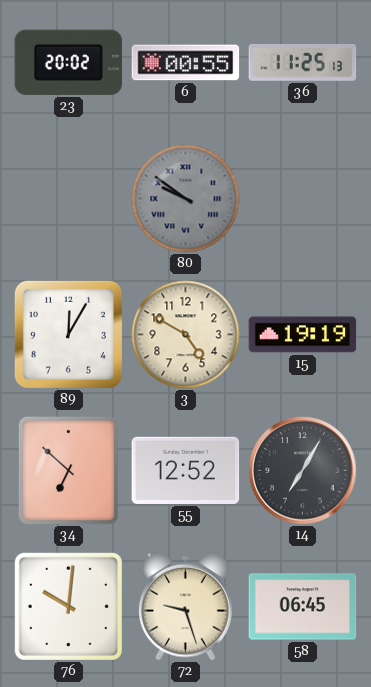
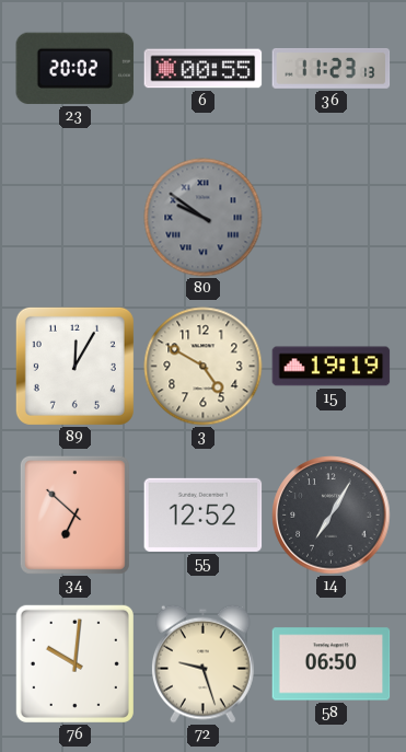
36: 11:25 -> 11:23 (332, 68)
58: 06:45 -> 06:50 (332, 664)
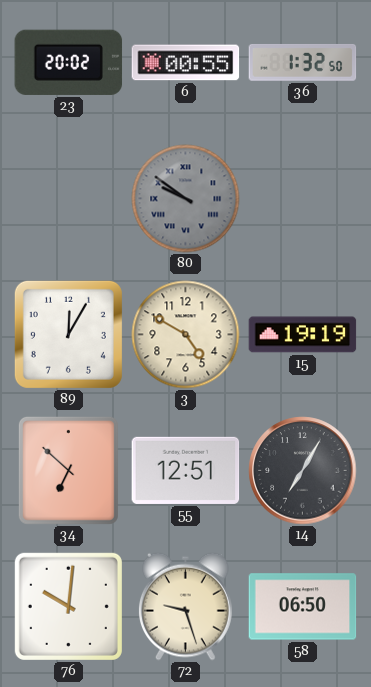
36: 11:23 -> 1:32 (303, 62)
55: 12:52 -> 12:51 (186, 470)
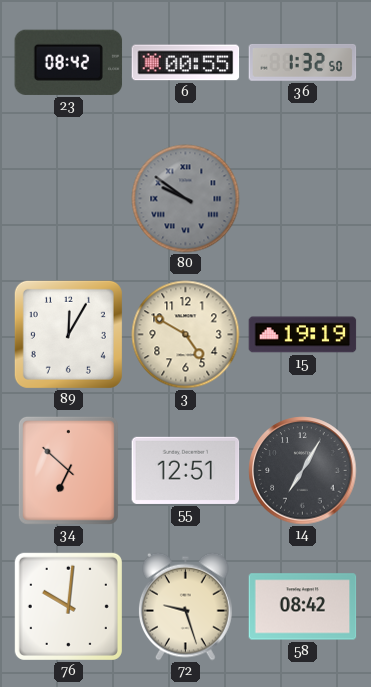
23: 20:02 -> 08:42 (69, 62)
58: 06:50 -> 08:42 (303, 607)
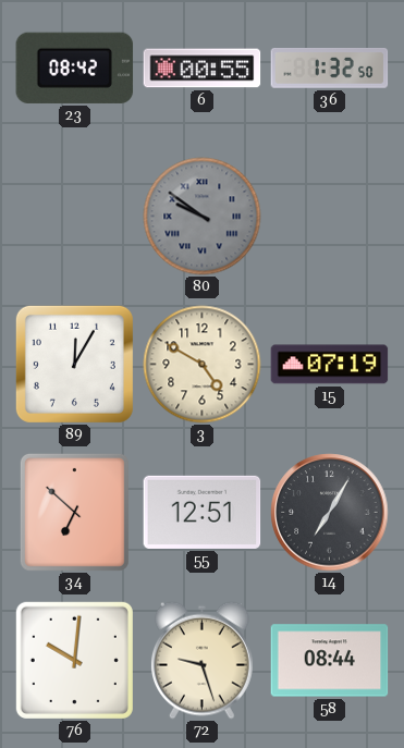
15: 19:19 -> 07:19 (330, 365)
58: 08:42 -> 08:44 (330, 661)
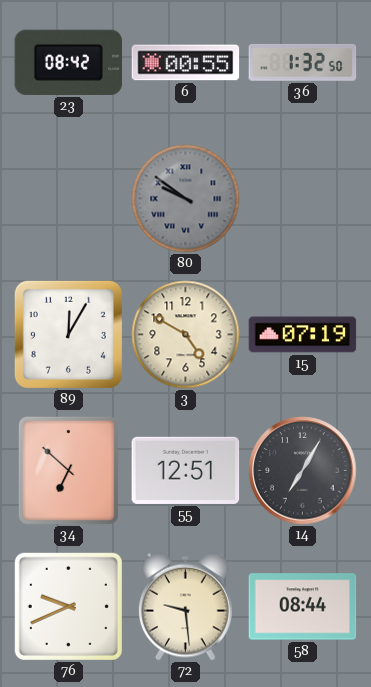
76: 10:01 -> 9:41 (68, 606)
72: 9:27 -> 9:29 (185, 606)
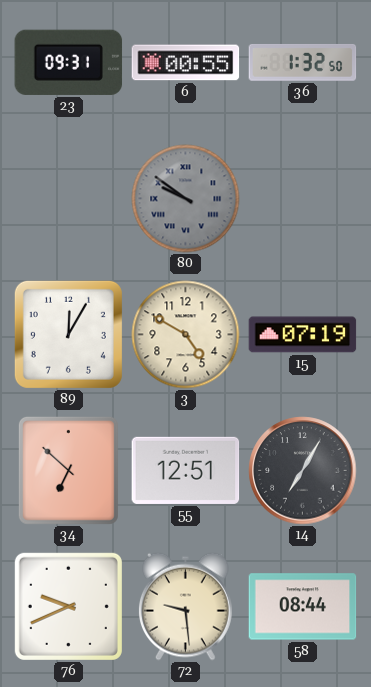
23: 08:42 -> 09:31 (69, 62)
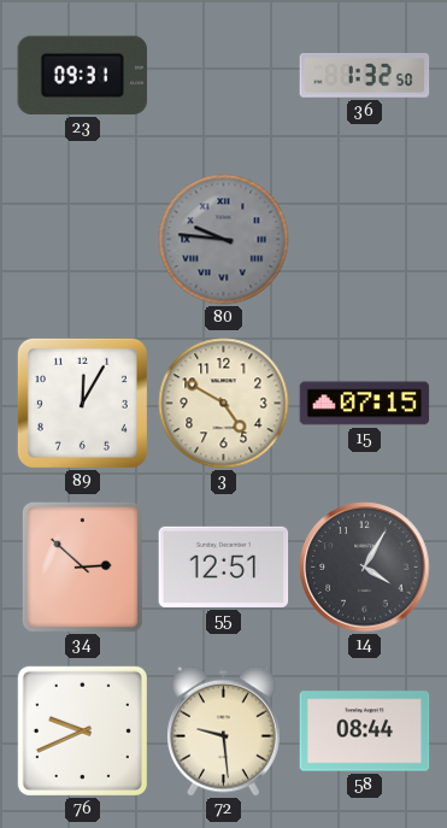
6: 00:55 -> none (186, 63)
80: 9:51 -> 9:46 (224, 240)
15: 07:19 -> 07:15 (365, 404)
34: 6:52 -> 2:52 (82, 566)
14: 7:05 -> 4:05 (365, 568)
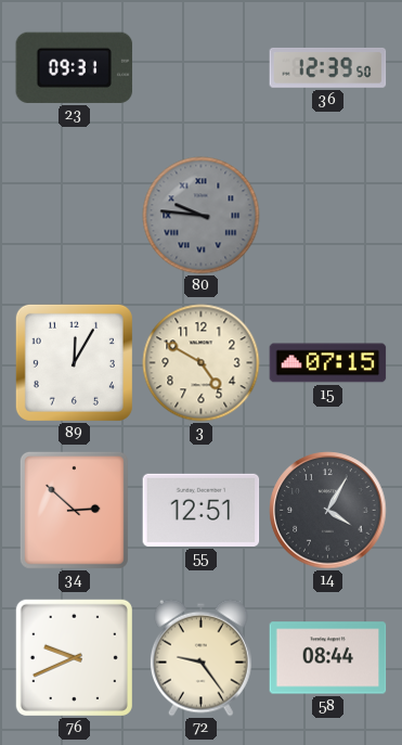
36: 1:32 -> 12:39 (328, 67)
72: 9:29 -> 9:24 (200, 657)
